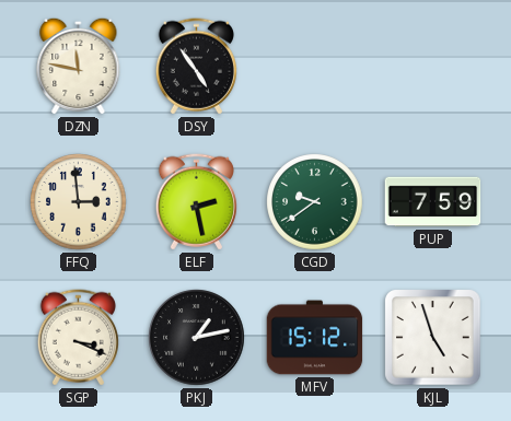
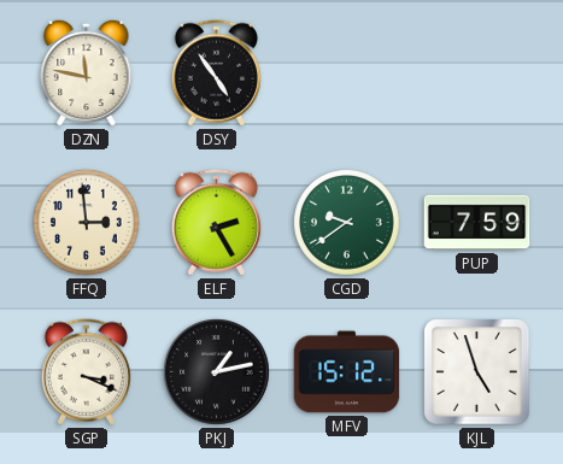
ELF: 2:28 -> 2:25 (216, 223)
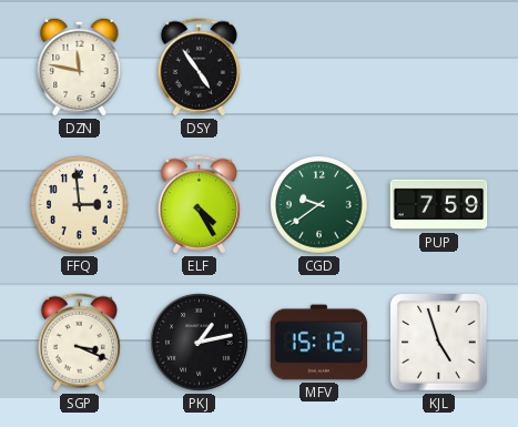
ELF: 2:25 -> 4:25 (199, 205)
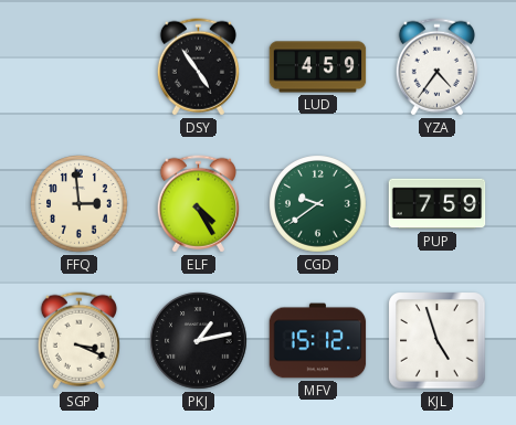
DZN: 11:47 -> none (80, 67)
LUD: none -> 4:59 (318, 67)
YZA: none -> 4:36 (436, 67)
